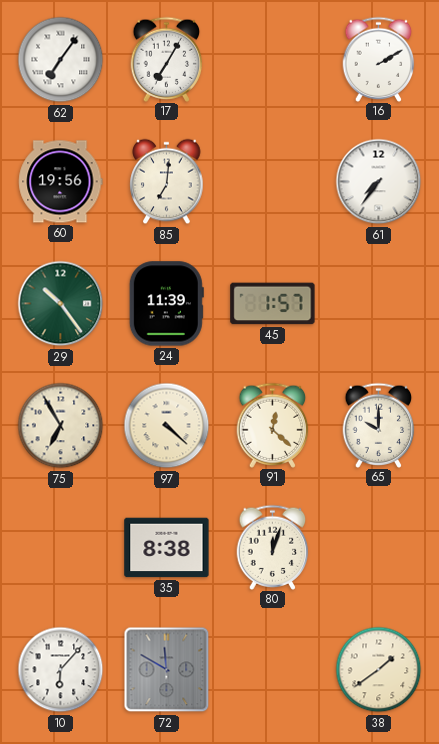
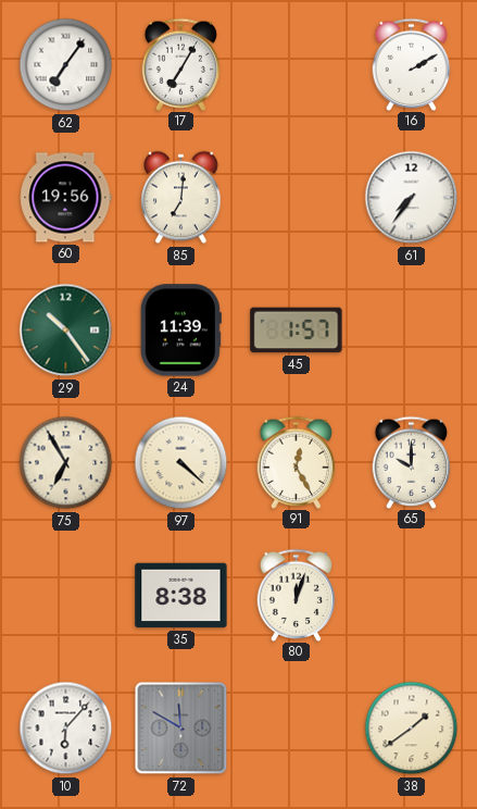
91: 12:22 -> 12:25 (297, 462)
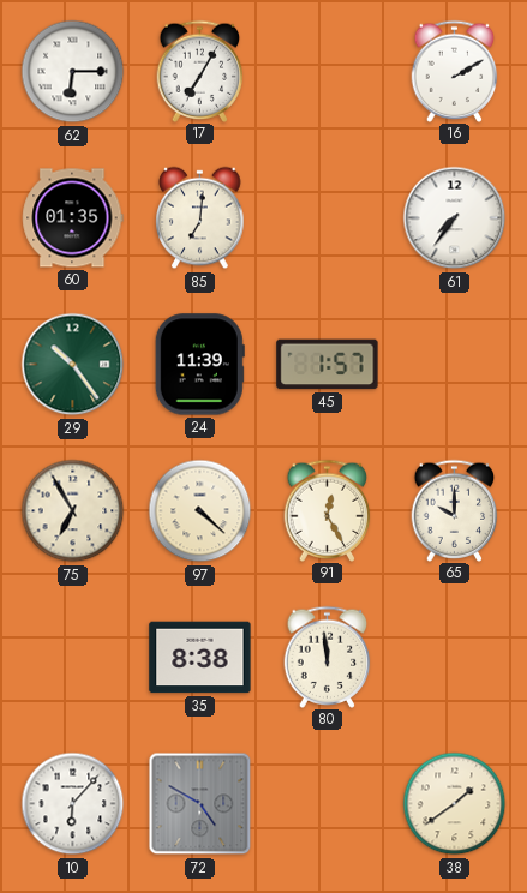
62: 7:06 -> 6:15 (73, 72)
60: 19:56 -> 01:35 (73, 218)
80: 12:03 -> 11:59 (328, 657)
72: 11:50 -> 4:50 (200, 804)
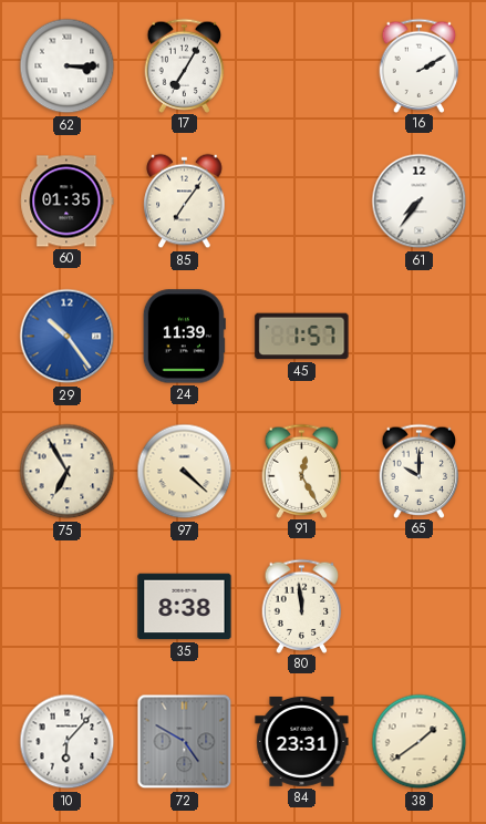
62: 6:15 -> 3:15 (68, 66)
85: 7:01 -> 7:06 (185, 202)
29 dial: green -> blue (68, 337)
84: none -> 23:31 (302, 741)
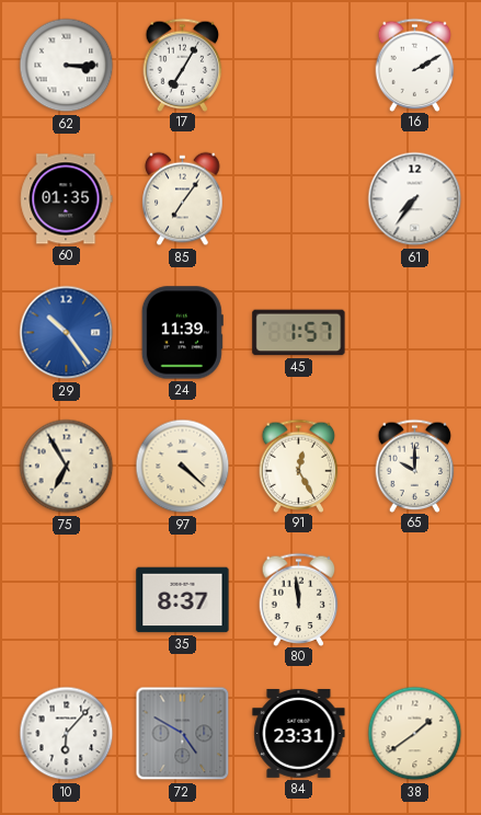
35: 8:38 -> 8:37 (183, 600)
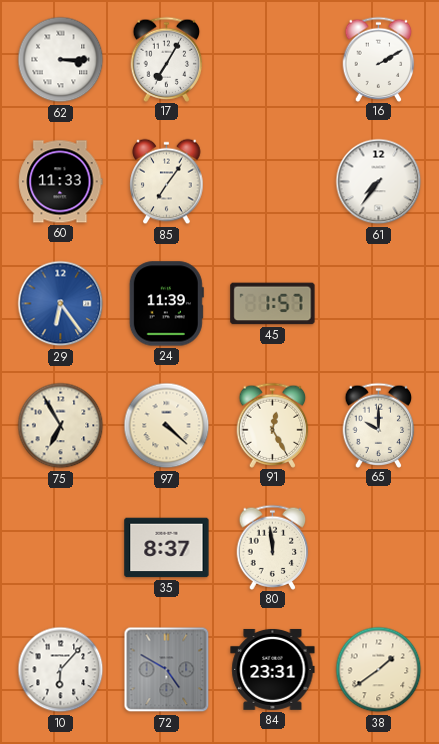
60: 01:35 -> 11:33 (61, 182)
29: 10:24 -> 6:24 (61, 304)
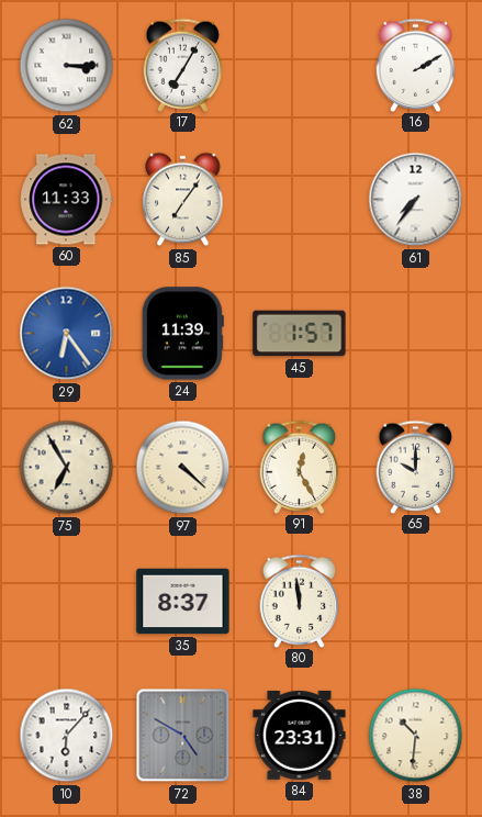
38: 1:39 -> 10:31 (416, 736)
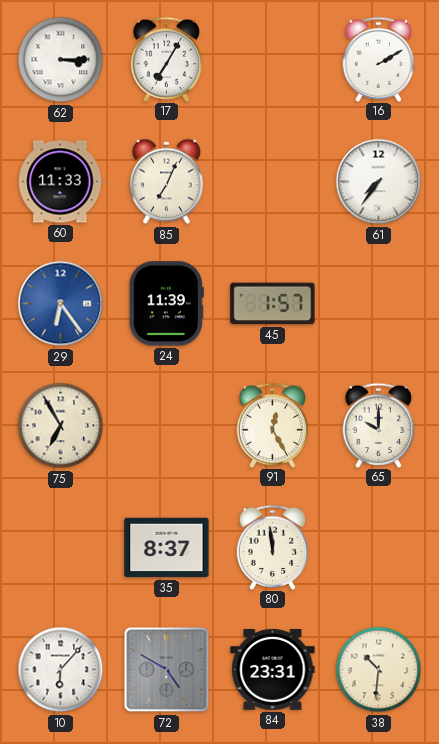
85: 7:06 -> 7:04 (167, 182)
97: 4:22 -> none (183, 468)
